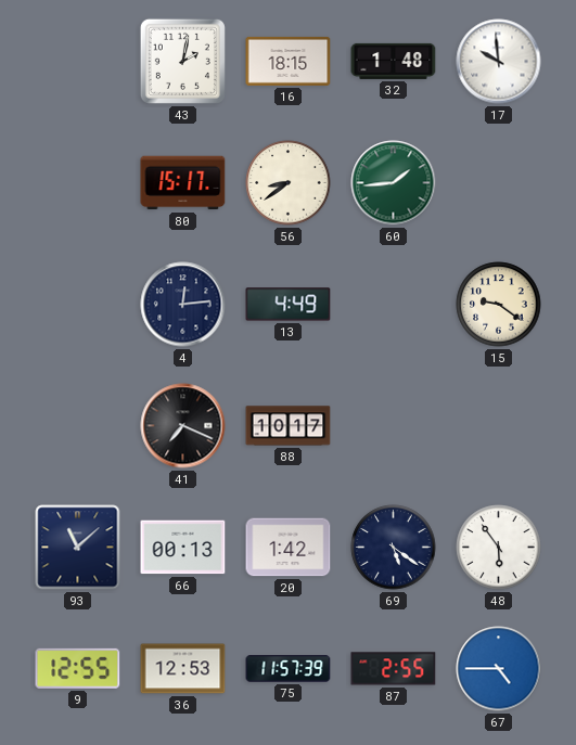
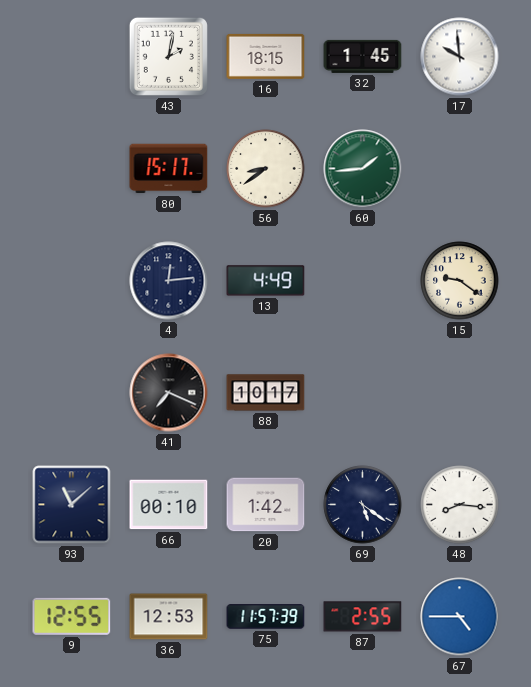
32: 1:48 -> 1:45 (363, 56)
66: 00:13 -> 00:10 (169, 505)
48: 5:54 -> 8:16 (460, 505)
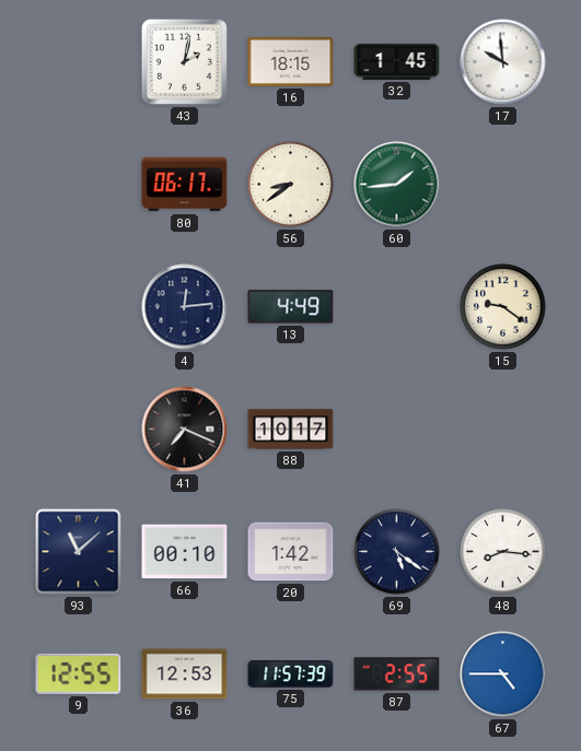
80: 15:17 -> 06:17 (185, 185)
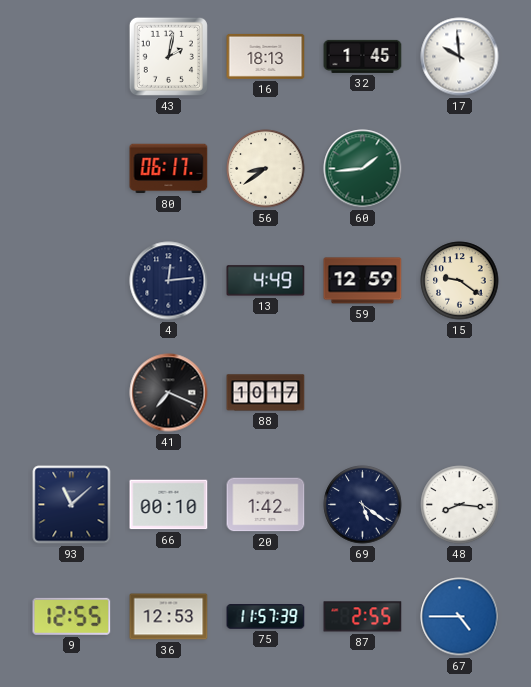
16: 18:15 -> 18:13 (266, 56)
59: none -> 12:59 (363, 281)
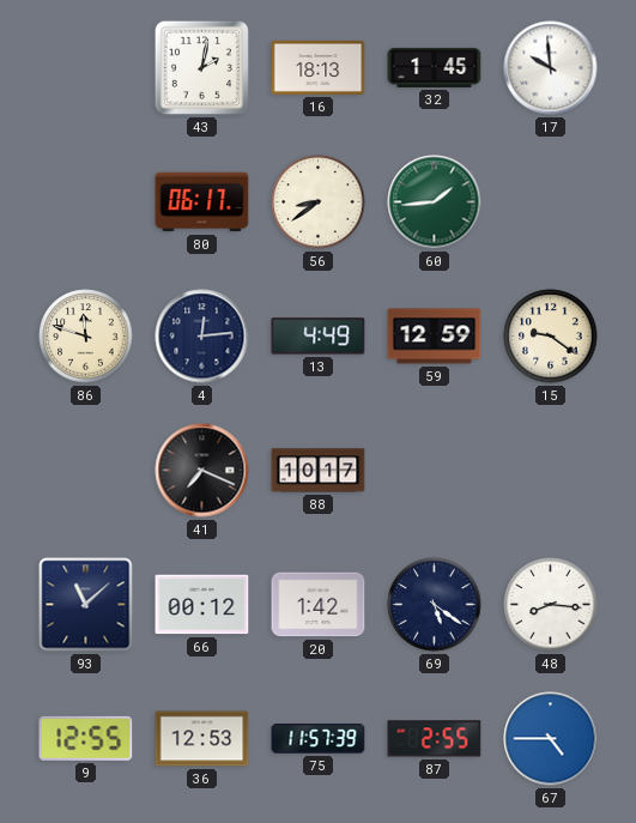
86: none -> 11:48 (86, 337)
66: 00:10 -> 00:12 (202, 605)
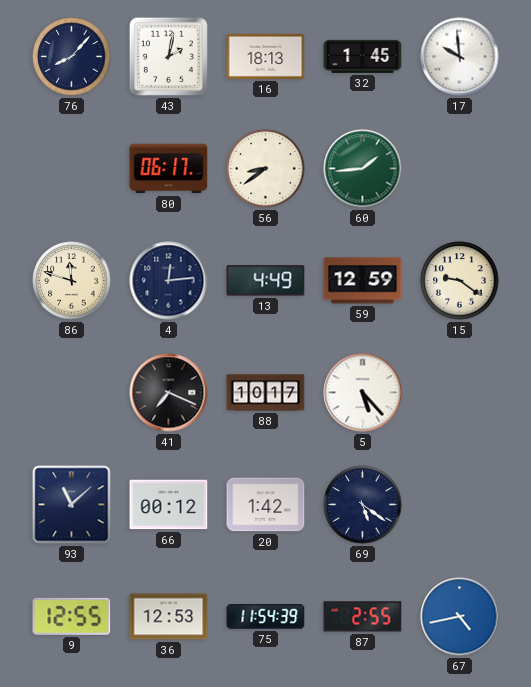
76: none -> 8:07 (72, 57)
5: none -> 5:23 (363, 393)
48: 8:16 -> none (551, 605)
75: 11:57 -> 11:54 (266, 617)
67: 4:45 -> 4:43 (460, 617)
